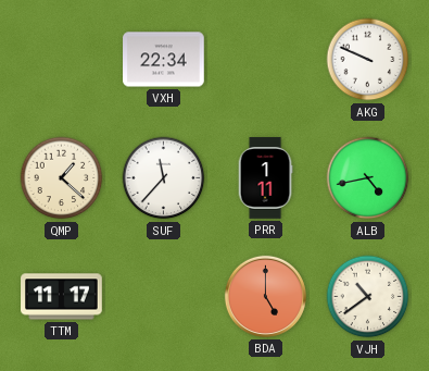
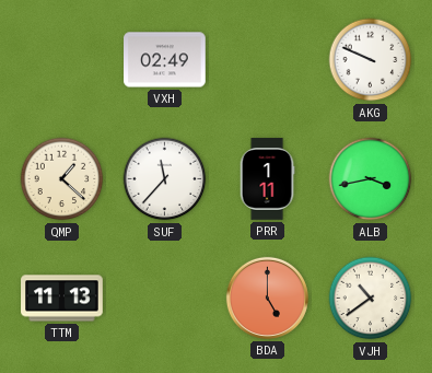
VXH: 22:34 -> 02:49 (165, 60)
ALB: 4:43 -> 3:43 (371, 179)
TTM: 11:17 -> 11:13 (62, 299)
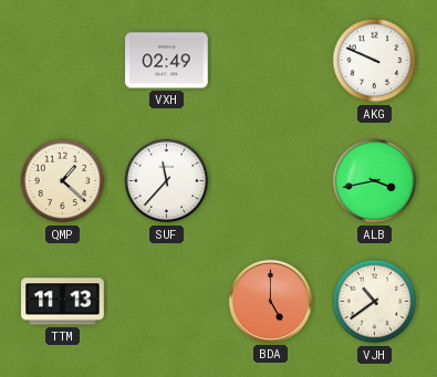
PRR: 1:11 -> none (267, 179)
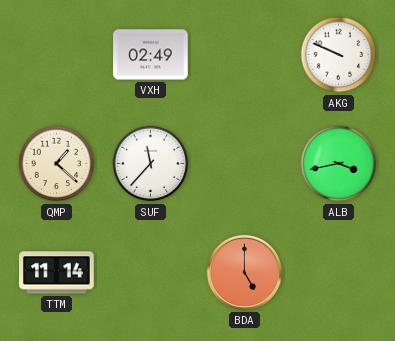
TTM: 11:13 -> 11:14 (57, 273)
VJH: 10:39 -> none (375, 302)
